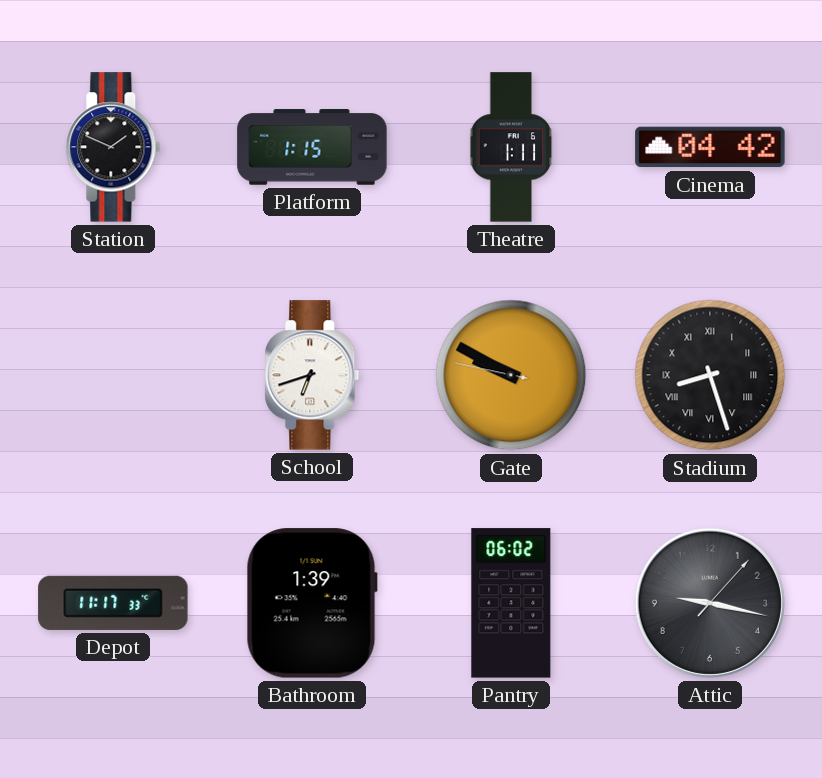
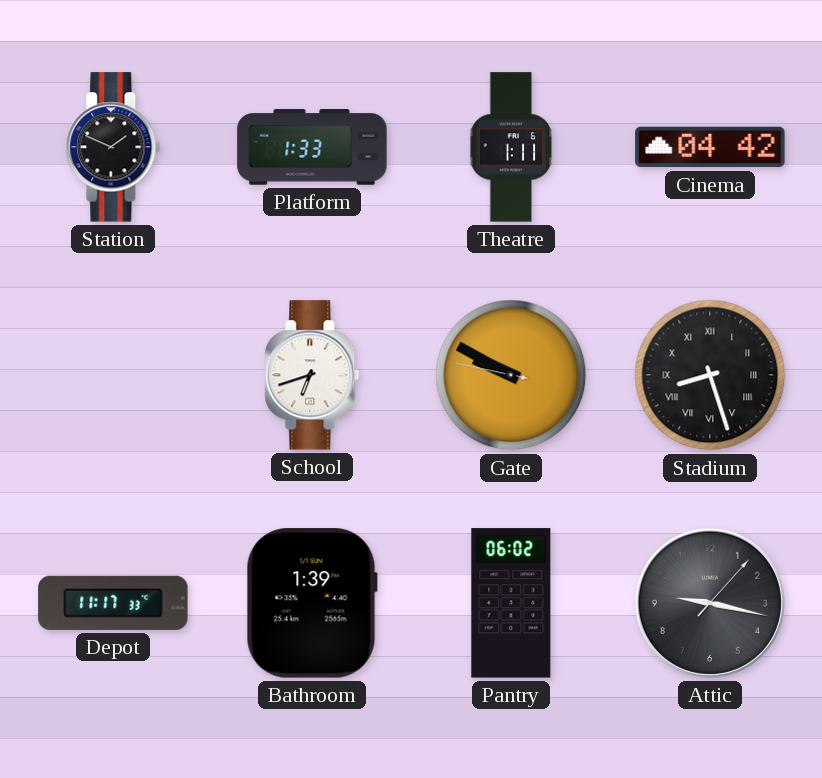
Platform: 1:15 -> 1:33 (312, 147)
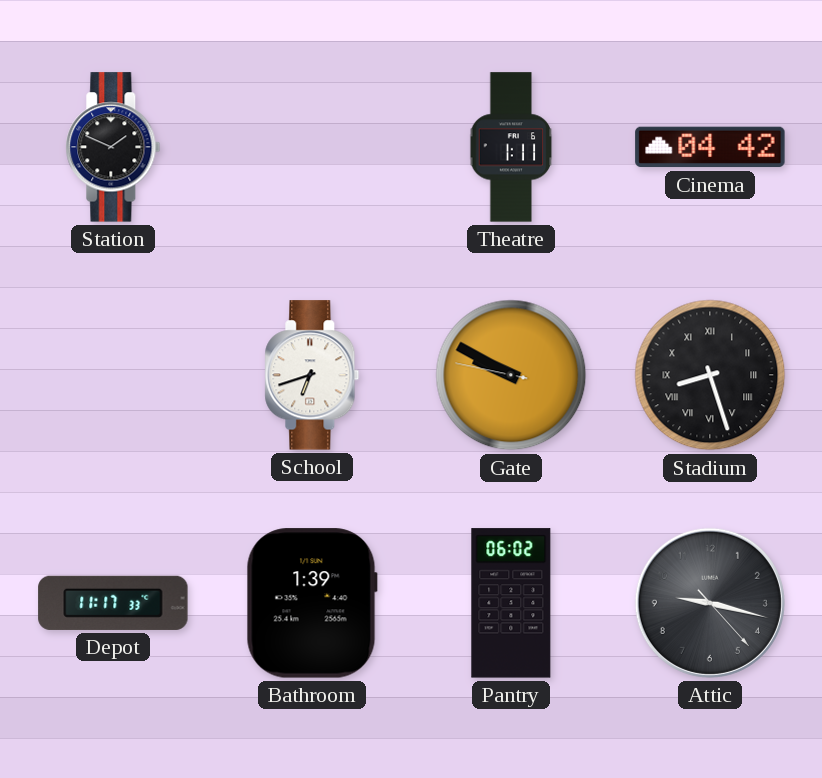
Platform: 1:33 -> none (312, 147)
Attic: 9:17:07 -> 9:17:23 (710, 603)
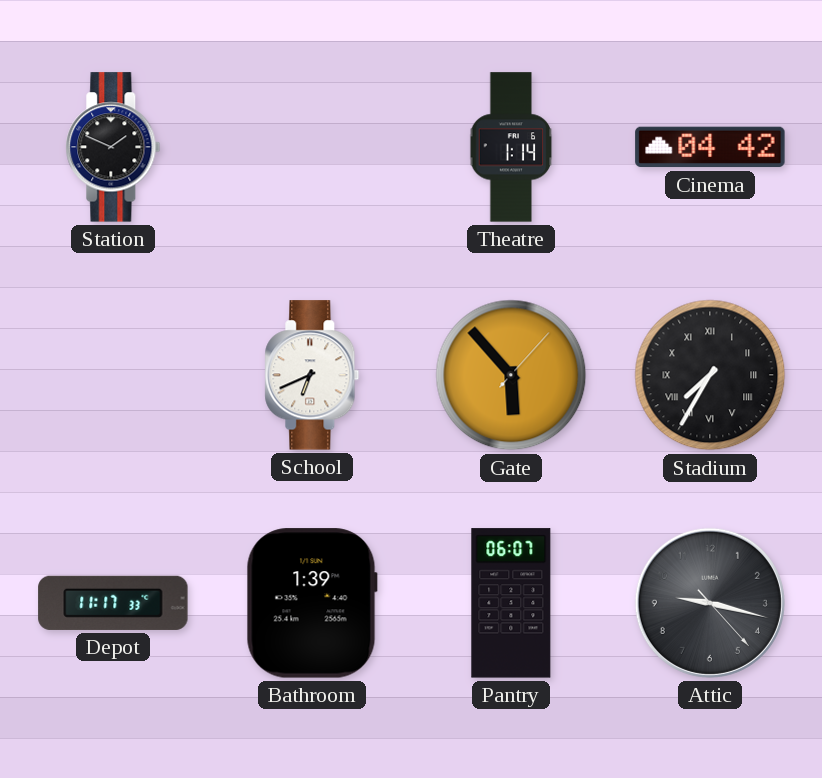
Theatre: 1:11 -> 1:14 (511, 147)
School: 6:42 -> 6:41 (312, 375)
Gate: 9:49 -> 5:53 (511, 375)
Stadium: 8:27 -> 7:35 (710, 375)
Pantry: 06:02 -> 06:07 (511, 603)
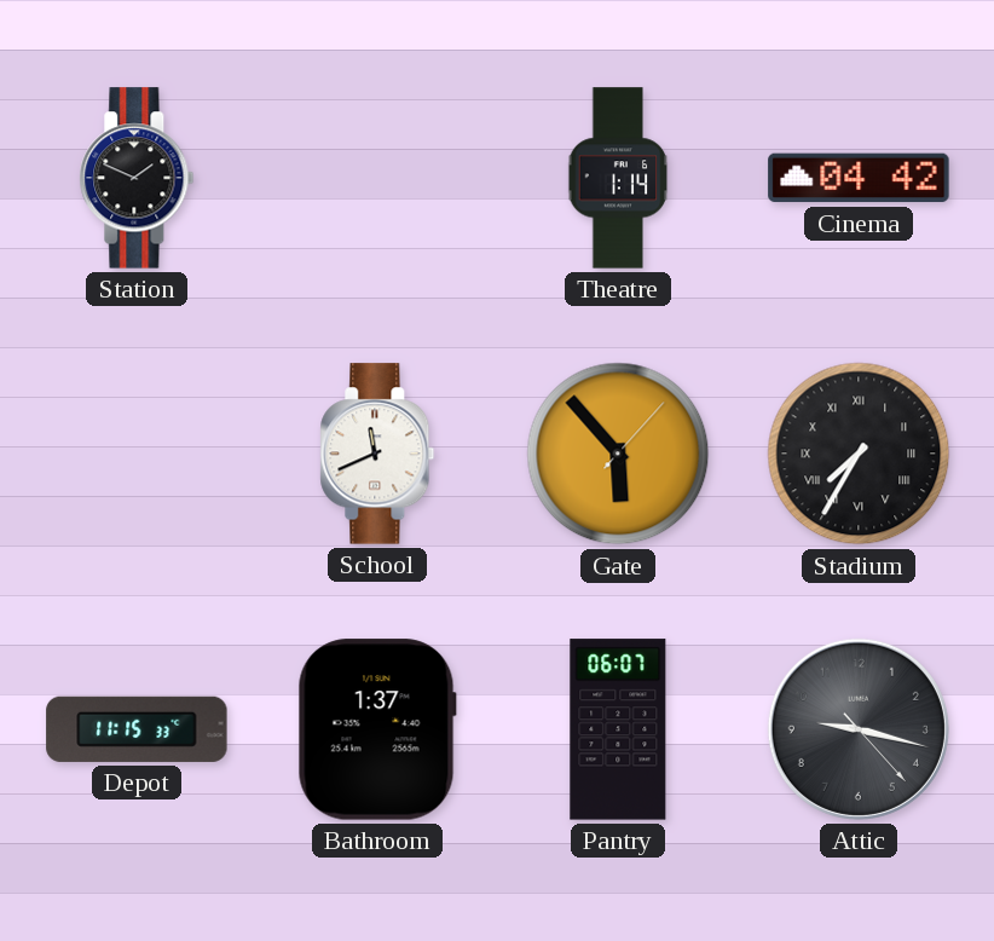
School: 6:41 -> 11:41 (377, 454)
Depot: 11:17 -> 11:15 (137, 729)
Bathroom: 1:39 -> 1:37 (377, 729)
